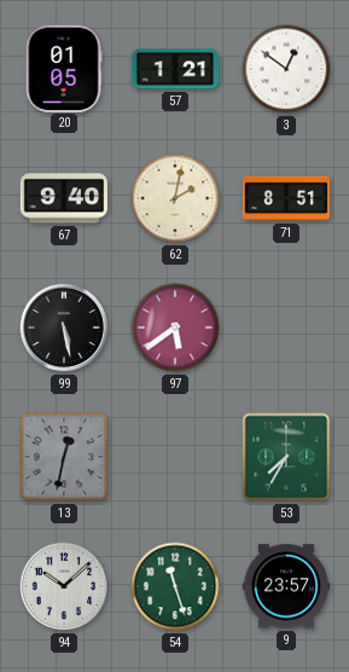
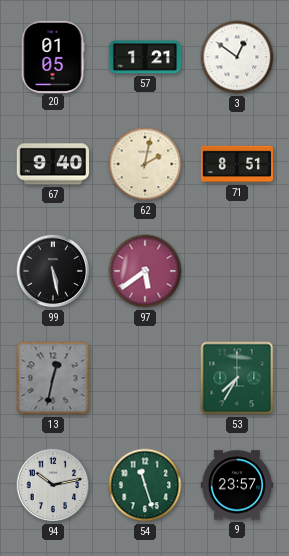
94: 10:08 -> 10:13 (53, 485)
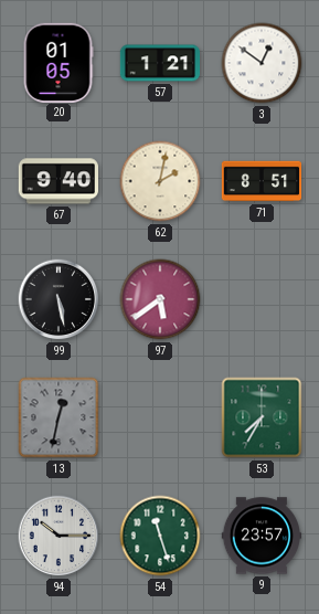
94: 10:13 -> 10:15 (59, 536)
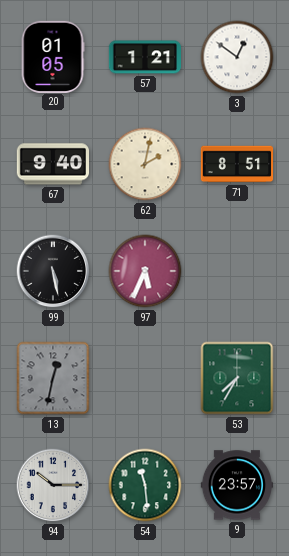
97: 5:39 -> 5:34 (145, 271)
54: 11:27 -> 11:29 (145, 485)
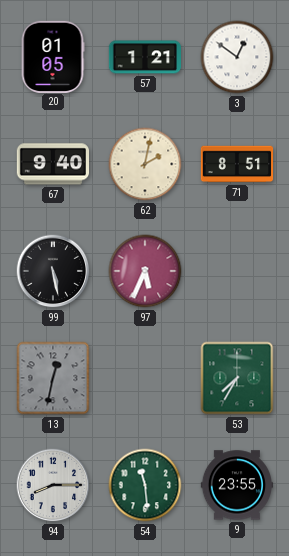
94: 10:15 -> 8:15 (53, 485)
9: 23:57 -> 23:55 (236, 485)
